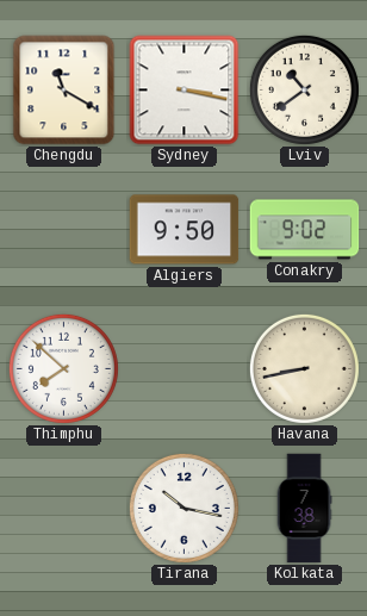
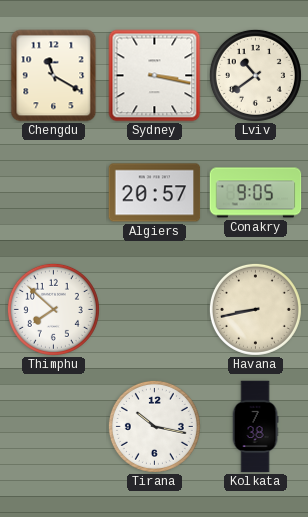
Algiers: 9:50 -> 20:57 (155, 193)
Conakry: 9:02 -> 9:05 (256, 193)
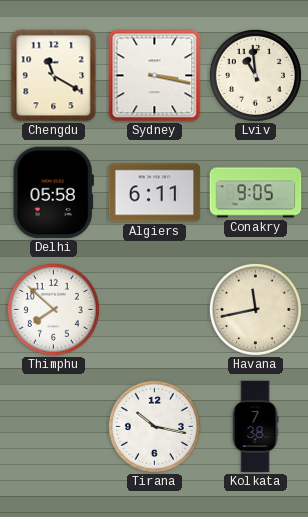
Lviv: 10:39 -> 10:59 (255, 75)
Delhi: none -> 05:58 (53, 193)
Algiers: 20:57 -> 6:11 (155, 193)
Havana: 8:43 -> 11:43 (255, 309)
